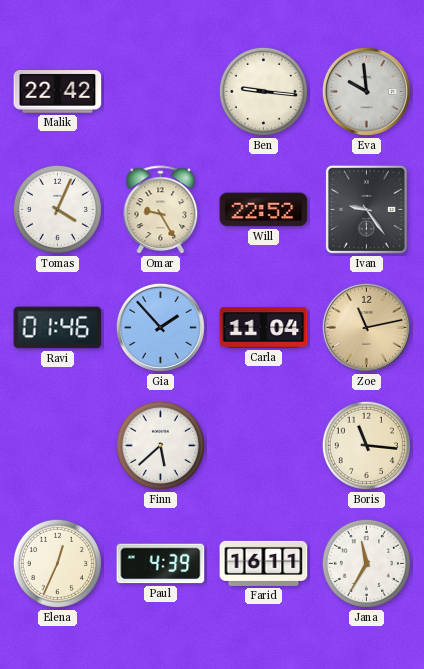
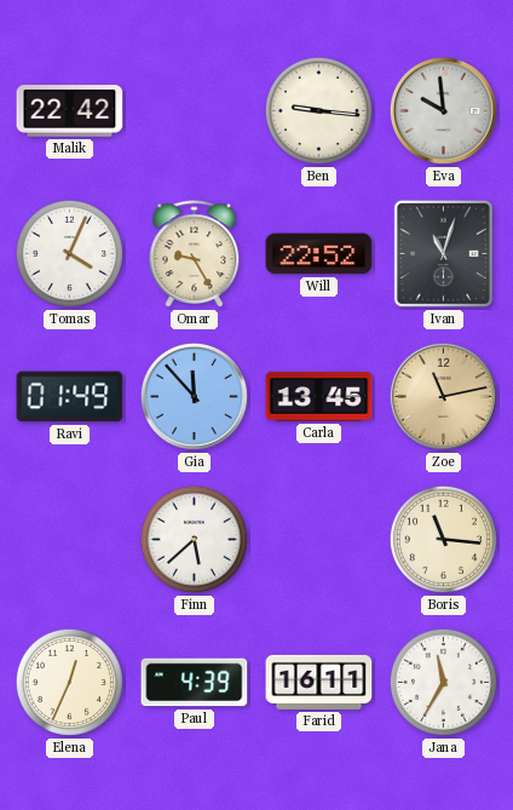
Ivan: 9:24 -> 11:03 (443, 253)
Ravi: 01:46 -> 01:49 (70, 397)
Gia: 1:53 -> 11:53 (194, 396)
Carla: 11:04 -> 13:45 (319, 397)
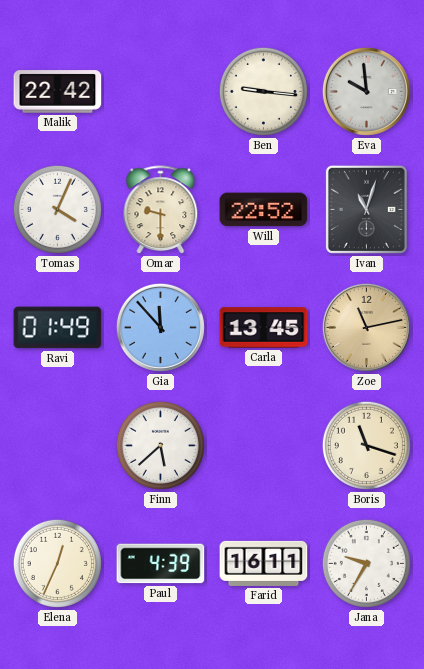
Omar: 9:25 -> 9:30 (161, 210)
Boris: 11:16 -> 11:18 (366, 445)
Jana: 11:35 -> 9:35 (366, 563)
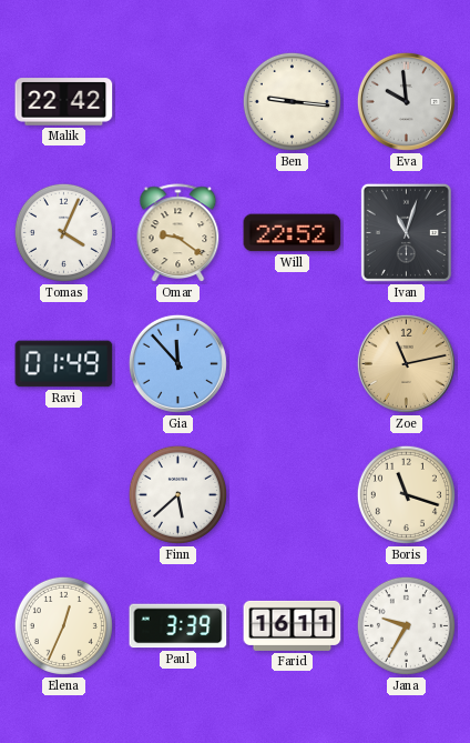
Omar: 9:30 -> 9:21 (178, 233)
Carla: 13:45 -> none (264, 328)
Paul: 4:39 -> 3:39 (178, 626)
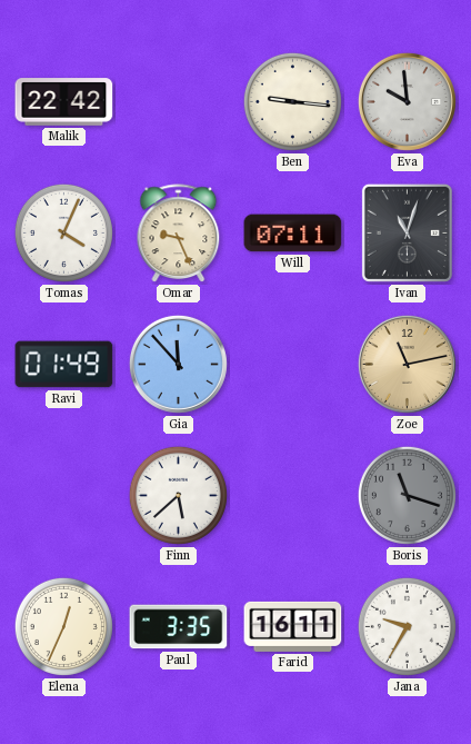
Omar: 9:21 -> 9:26 (179, 234)
Will: 22:52 -> 07:11 (293, 234)
Boris dial: cream -> grey (407, 495)
Paul: 3:39 -> 3:35 (179, 627)
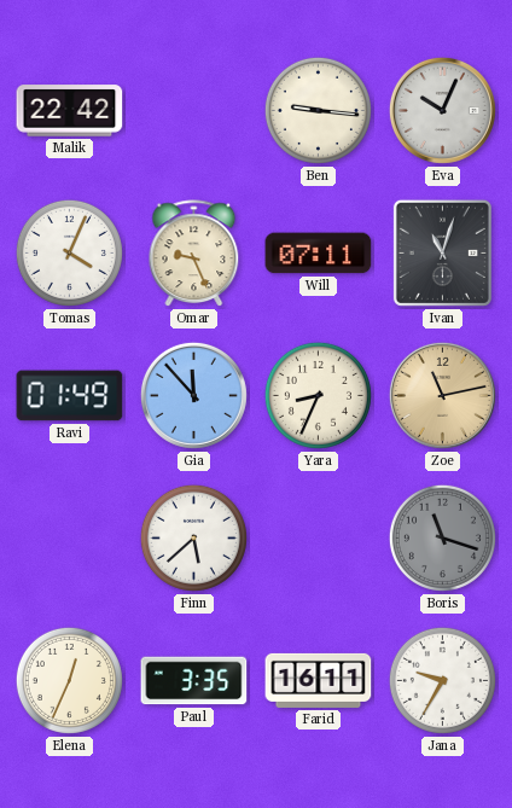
Eva: 9:59 -> 10:04 (442, 110)
Yara: none -> 8:34 (318, 395)
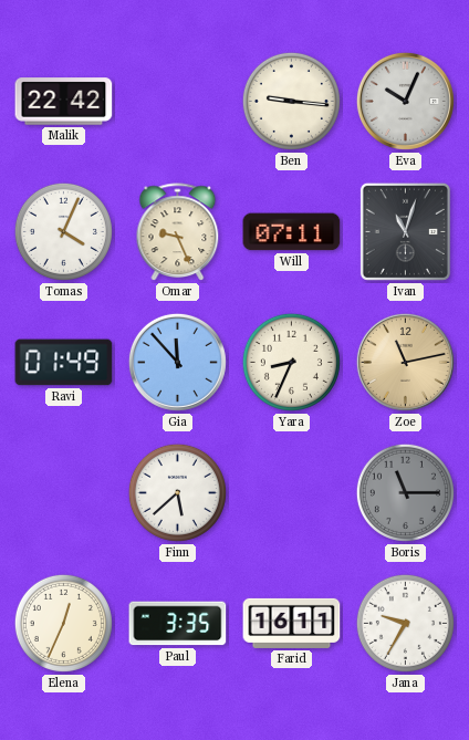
Boris: 11:18 -> 11:15 (405, 492)
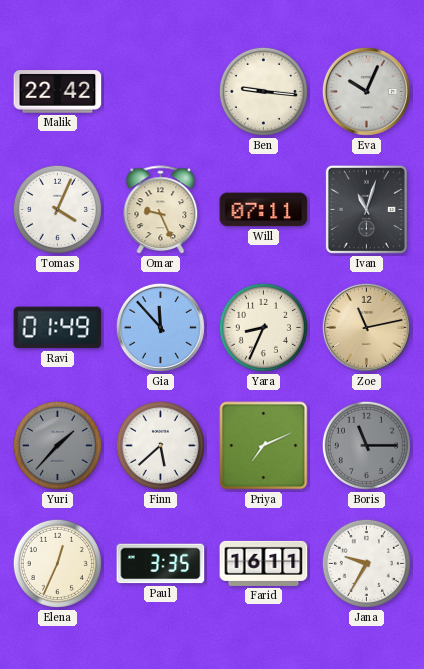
Yuri: none -> 1:37 (57, 445)
Priya: none -> 7:11 (264, 446)
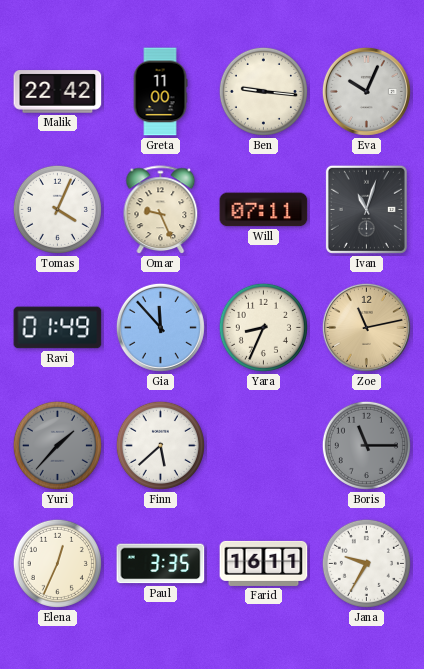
Greta: none -> 11:00 (160, 92)
Priya: 7:11 -> none (264, 446)
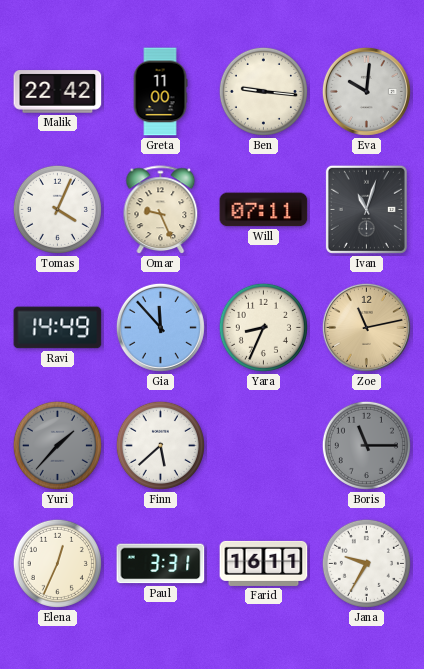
Eva: 10:04 -> 10:01 (366, 91)
Ravi: 01:49 -> 14:49 (58, 328)
Paul: 3:35 -> 3:31 (161, 564)
